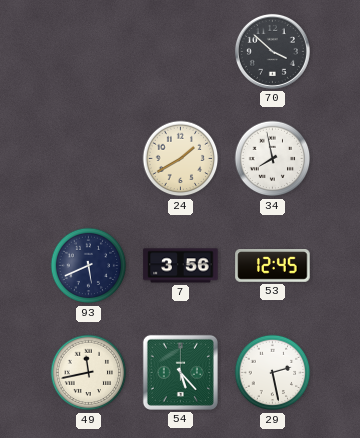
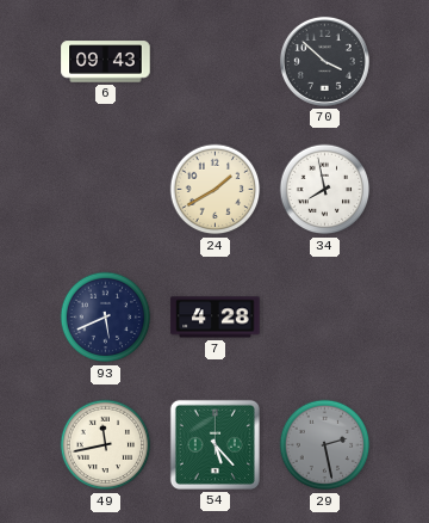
6: none -> 09:43 (106, 62)
7: 3:56 -> 4:28 (216, 318)
53: 12:45 -> none (273, 266)
29 dial: white -> grey (325, 445)
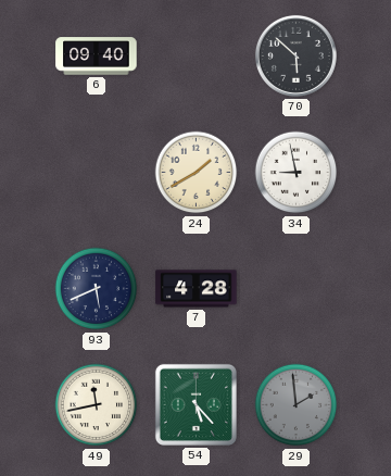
6: 09:43 -> 09:40 (97, 57)
70: 3:52 -> 5:52 (295, 55)
34: 7:58 -> 8:58 (297, 173)
29: 2:28 -> 1:59 (297, 405)
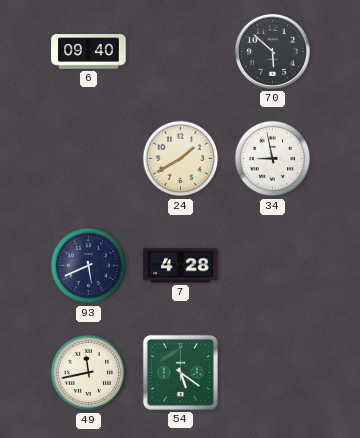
54: 5:23 -> 5:21 (180, 372)
29: 1:59 -> none (297, 405)
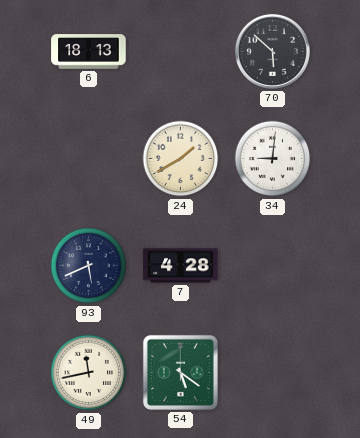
6: 09:40 -> 18:13 (89, 52)
34: 8:58 -> 9:01 (273, 159)
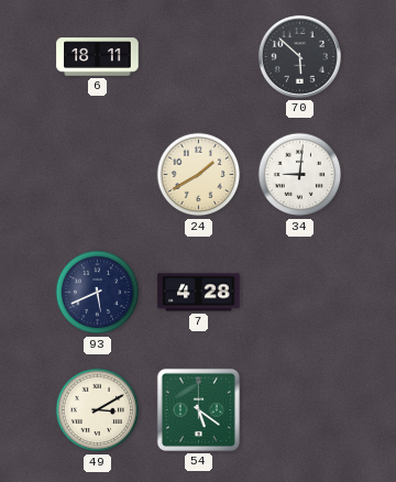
6: 18:13 -> 18:11 (98, 57)
49: 11:43 -> 3:10 (98, 410)
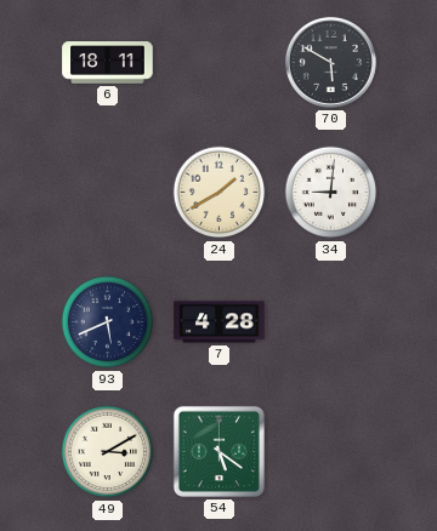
70: 5:52 -> 5:50 (330, 62)
